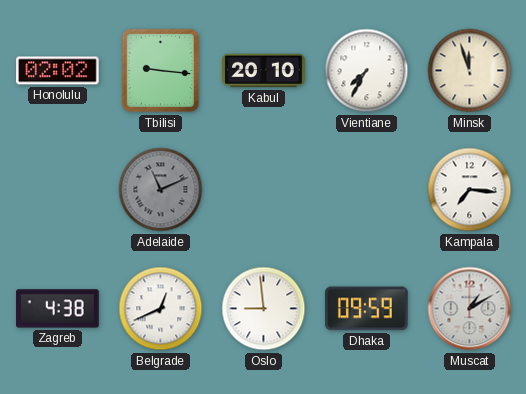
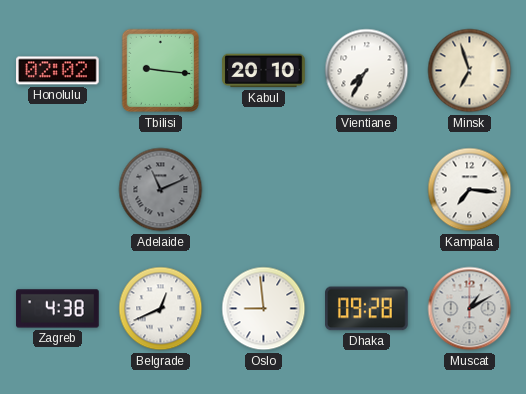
Minsk: 11:57 -> 6:57 (470, 71)
Dhaka: 09:59 -> 09:28 (367, 309)
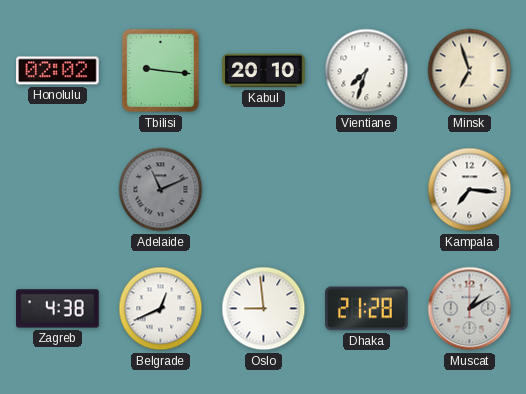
Vientiane: 7:35 -> 7:33 (367, 71)
Dhaka: 09:28 -> 21:28 (367, 309)
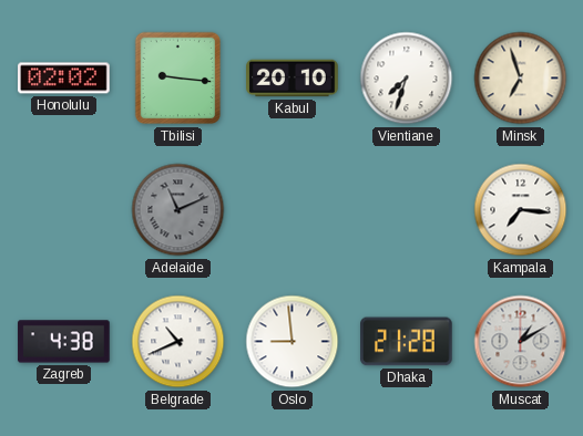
Belgrade: 12:41 -> 10:41 (178, 342)
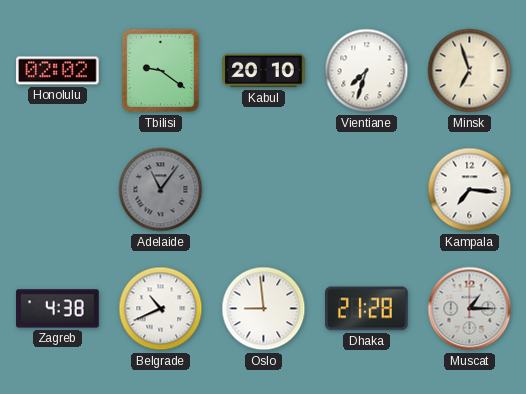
Tbilisi: 9:16 -> 9:21 (161, 71)
Adelaide: 11:11 -> 11:06 (161, 190)
Muscat: 1:10 -> 1:15 (470, 309)
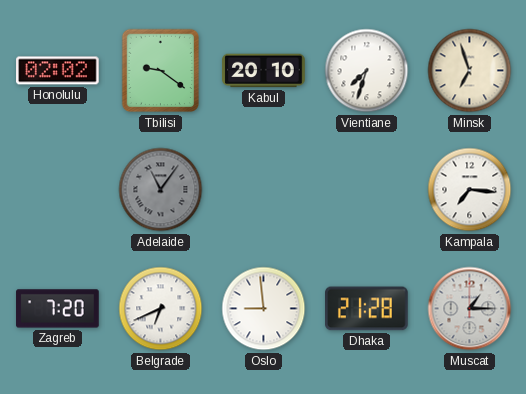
Zagreb: 4:38 -> 7:20 (58, 309)
Belgrade: 10:41 -> 6:41 (161, 309)
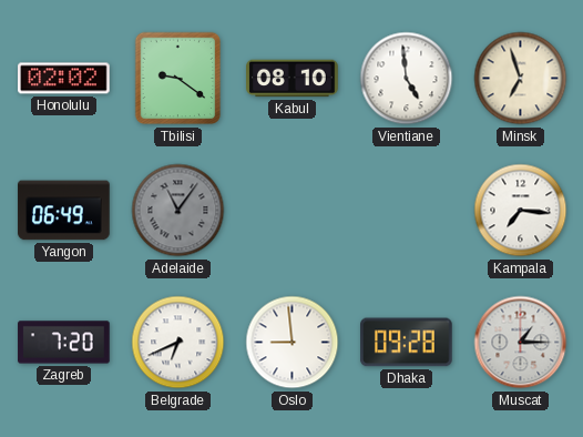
Kabul: 20:10 -> 08:10 (293, 79)
Vientiane: 7:33 -> 4:59 (407, 79)
Yangon: none -> 06:49 (64, 211)
Dhaka: 21:28 -> 09:28 (407, 343)
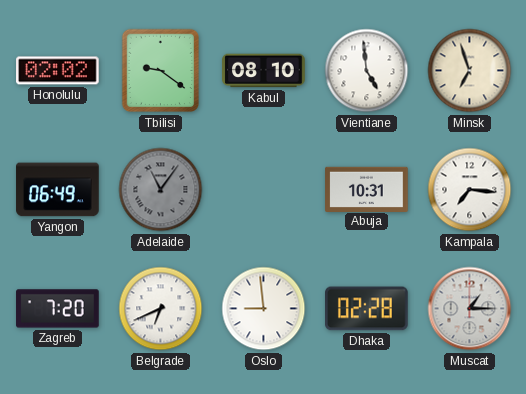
Abuja: none -> 10:31 (367, 189)
Dhaka: 09:28 -> 02:28 (367, 309)
